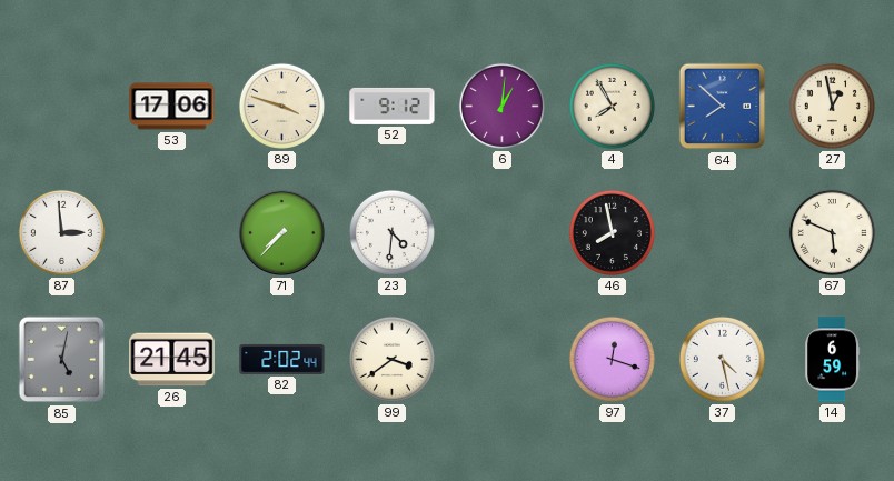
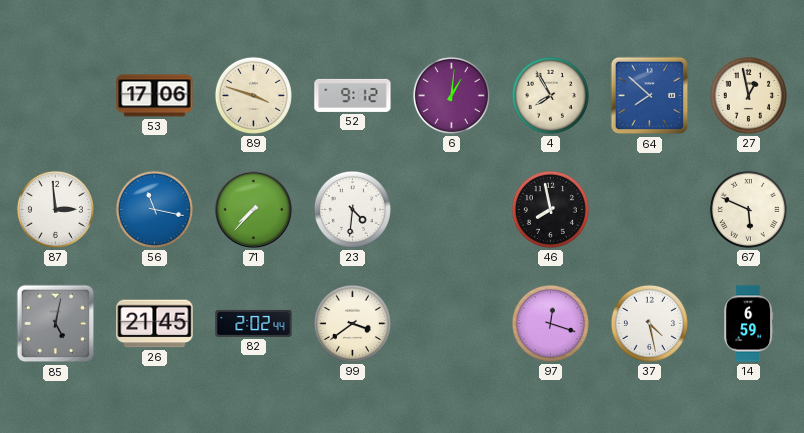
56: none -> 11:17 (154, 209)
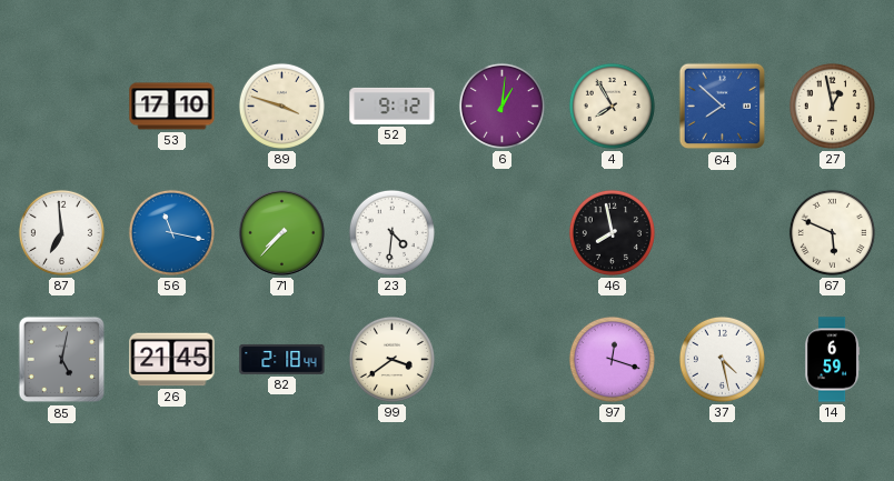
53: 17:06 -> 17:10 (172, 107)
87: 2:59 -> 6:59 (61, 232)
82: 2:02 -> 2:18 (282, 359)
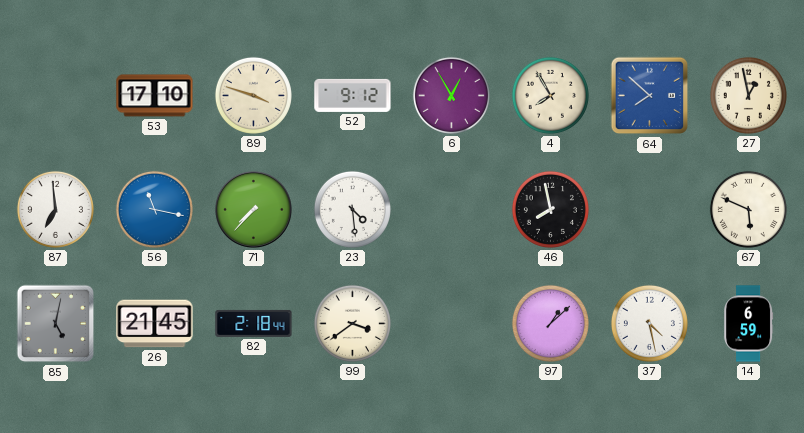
6: 1:01 -> 12:55 (451, 95)
23: 4:31 -> 4:29 (352, 209)
97: 12:18 -> 1:08 (550, 323)
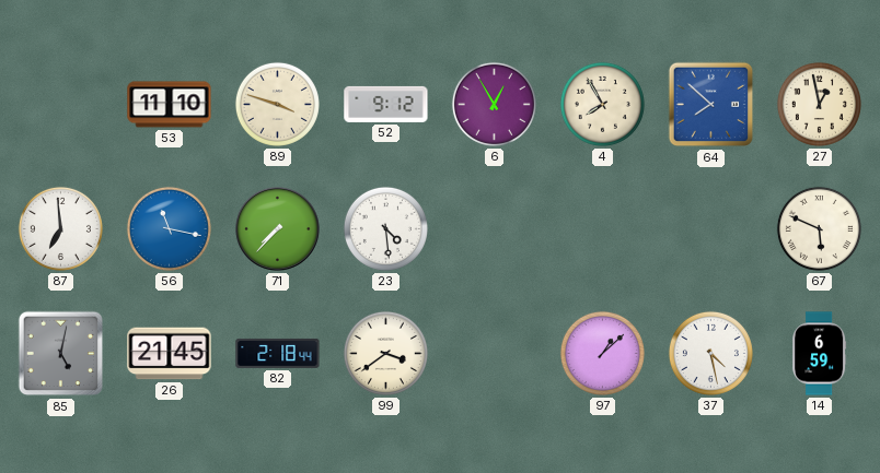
53: 17:10 -> 11:10 (170, 105)
46: 7:58 -> none (550, 209)
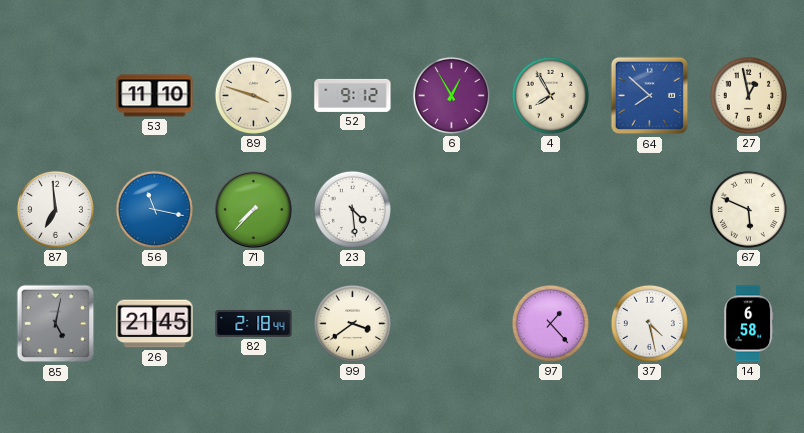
97: 1:08 -> 1:23 (550, 323)
14: 6:59 -> 6:58 (749, 324)
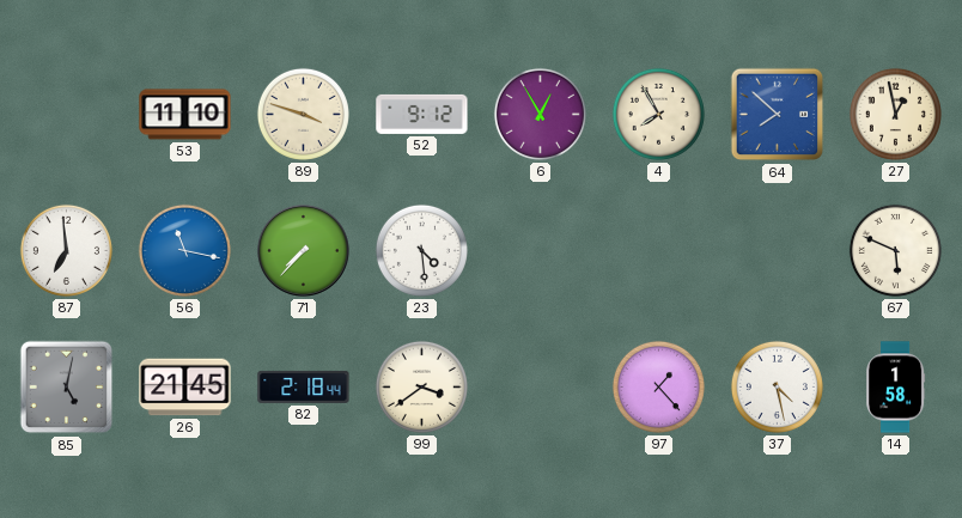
14: 6:58 -> 1:58 (896, 388)
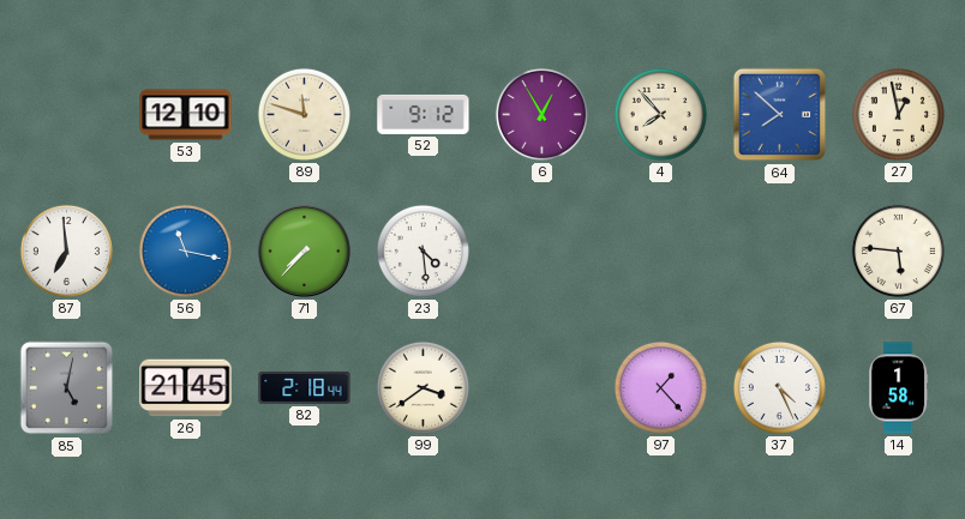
53: 11:10 -> 12:10 (186, 115)
89: 3:48 -> 11:48 (304, 114)
4: 7:55 -> 7:53 (660, 114)
67: 5:49 -> 5:46 (898, 251)
37: 4:28 -> 4:26 (779, 387)
